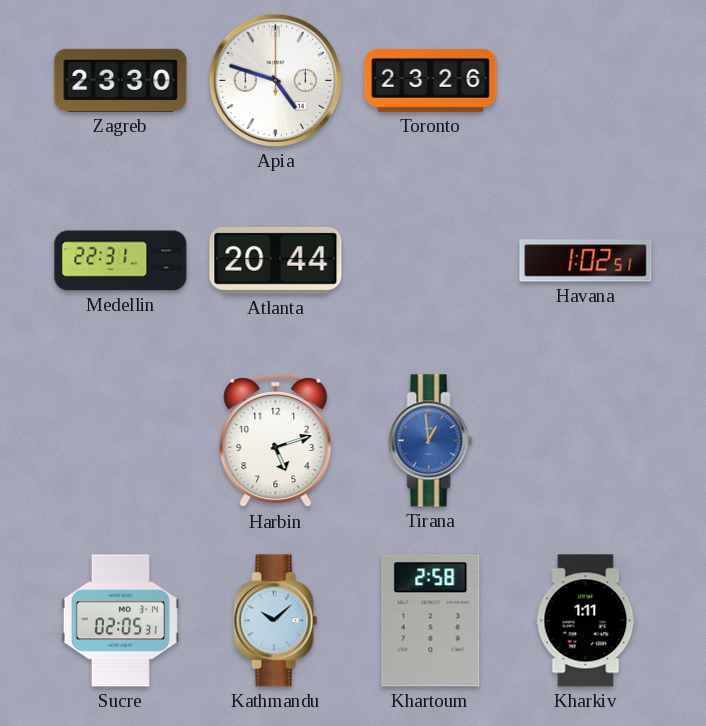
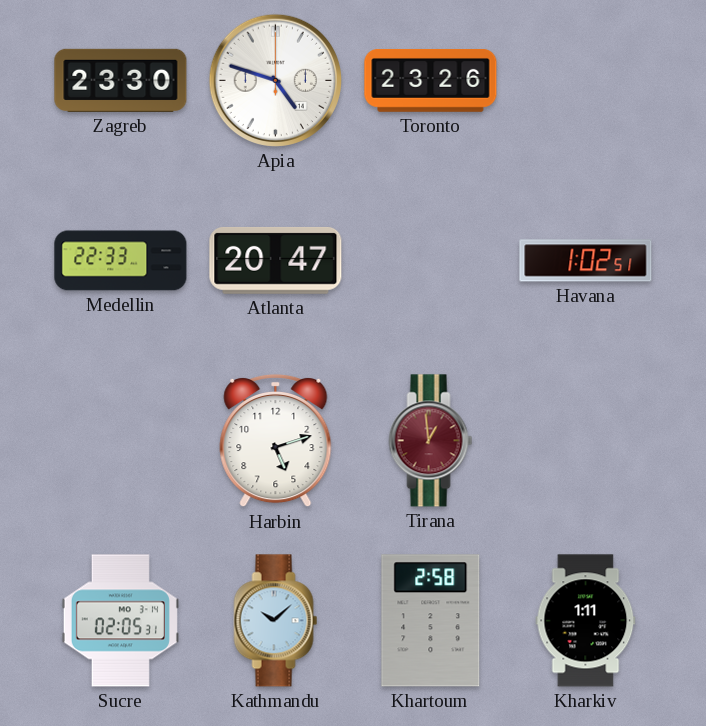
Medellin: 22:31 -> 22:33 (121, 261)
Atlanta: 20:44 -> 20:47 (276, 260)
Tirana dial: blue -> burgundy (431, 441)
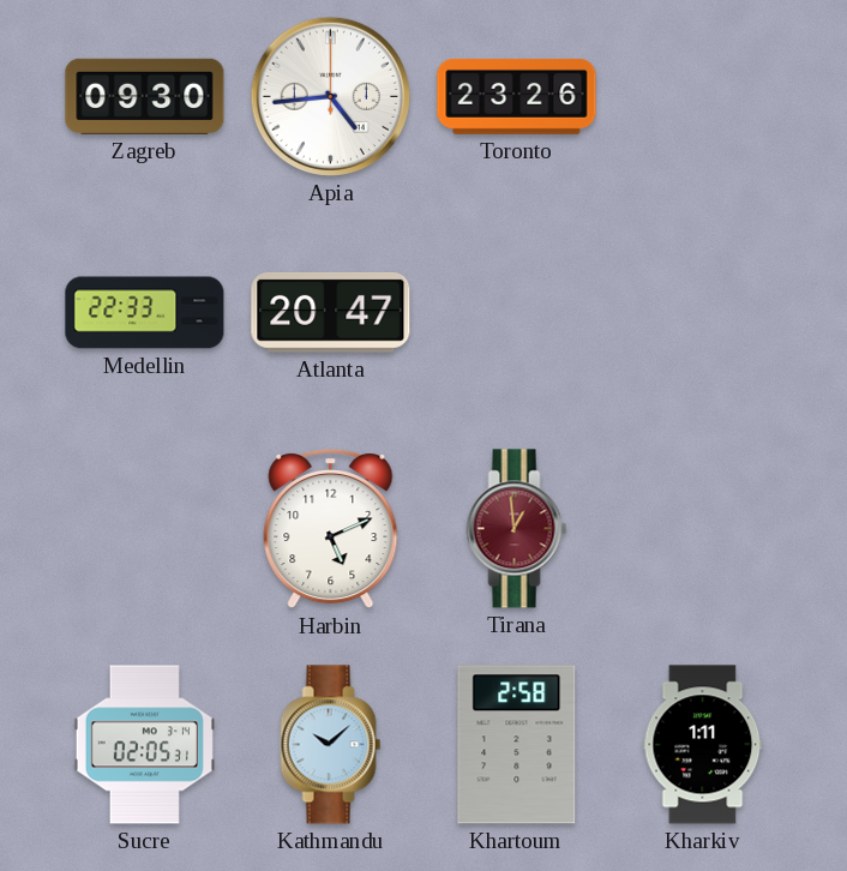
Zagreb: 23:30 -> 09:30 (145, 96)
Apia: 4:48 -> 4:44 (330, 96)
Havana: 1:02 -> none (586, 261)
Harbin: 5:12 -> 5:11 (331, 529)
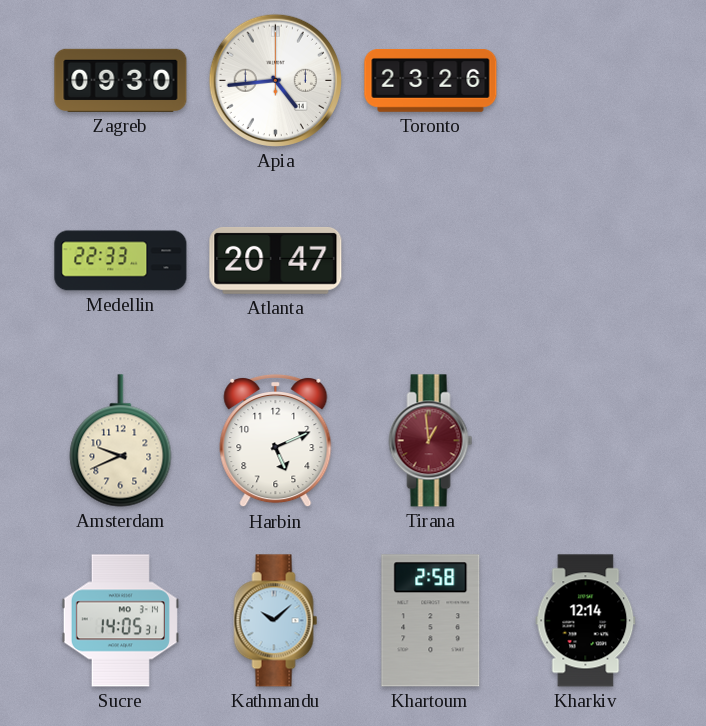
Amsterdam: none -> 9:41 (121, 441)
Sucre: 02:05 -> 14:05 (120, 621)
Kharkiv: 1:11 -> 12:14 (586, 621)
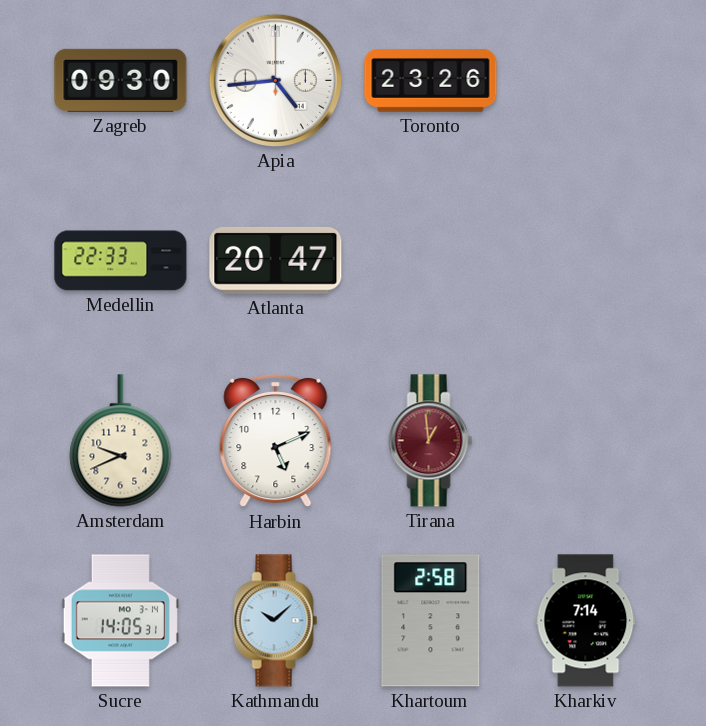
Kharkiv: 12:14 -> 7:14 (586, 621)
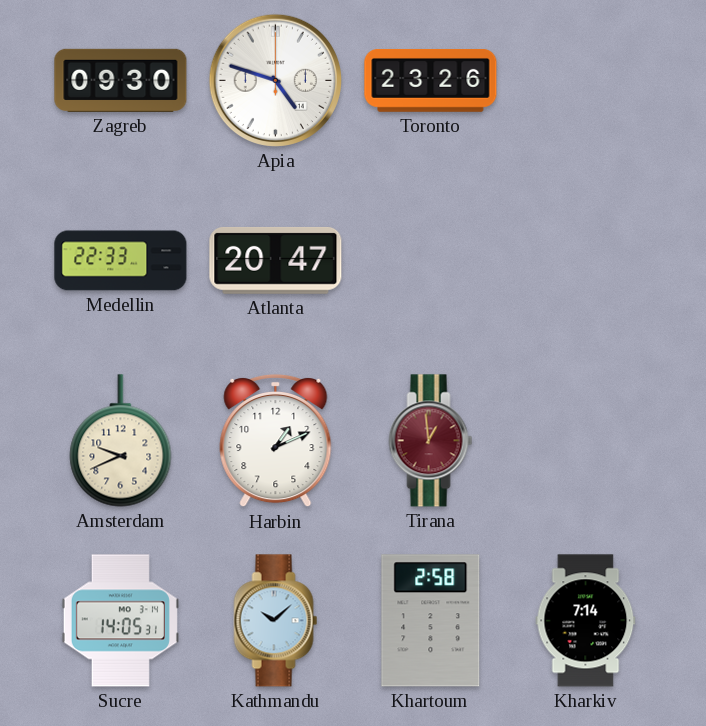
Apia: 4:44 -> 4:48 (275, 80)
Harbin: 5:11 -> 1:11 (276, 441)
